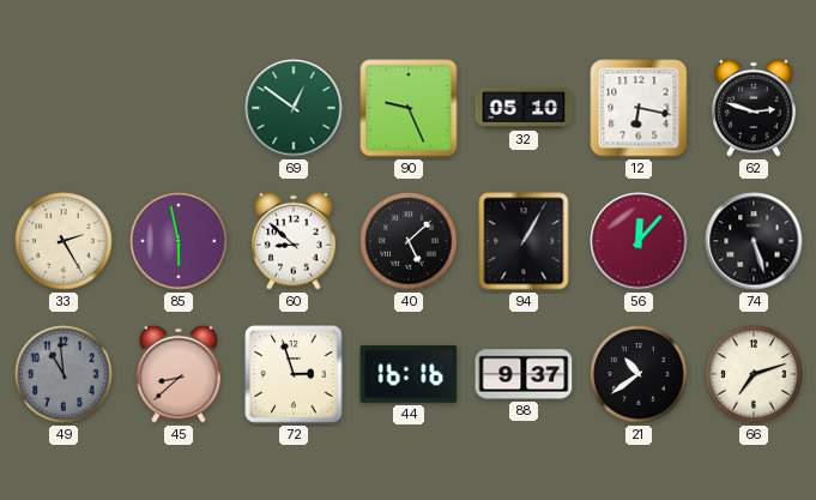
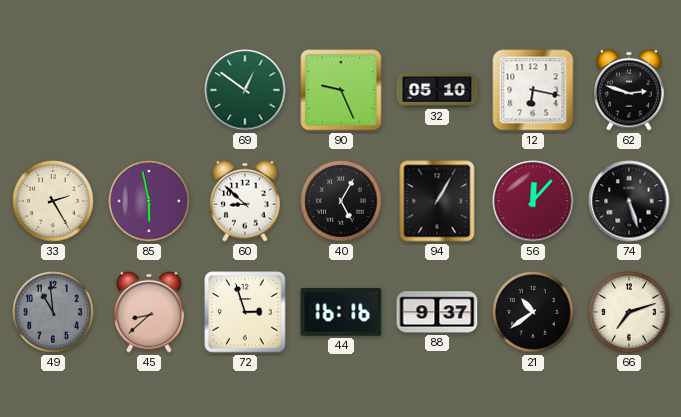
40: 5:08 -> 5:05 (341, 201)
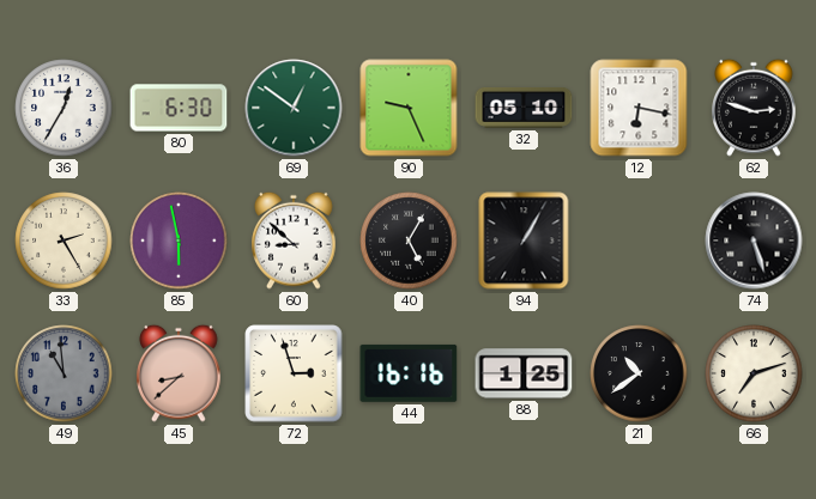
36: none -> 12:35 (64, 108)
80: none -> 6:30 (179, 108)
56: 12:07 -> none (533, 201)
88: 9:37 -> 1:25 (524, 373)
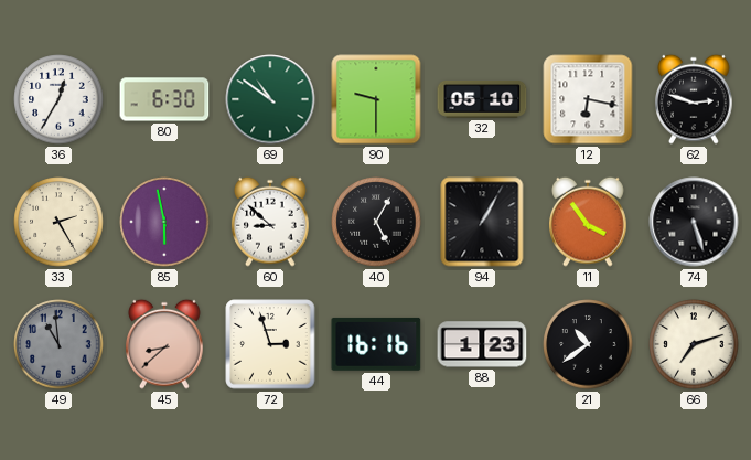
69: 12:51 -> 10:51 (270, 99)
90: 9:26 -> 9:30 (376, 99)
11: none -> 3:54 (588, 222)
88: 1:25 -> 1:23 (482, 344)
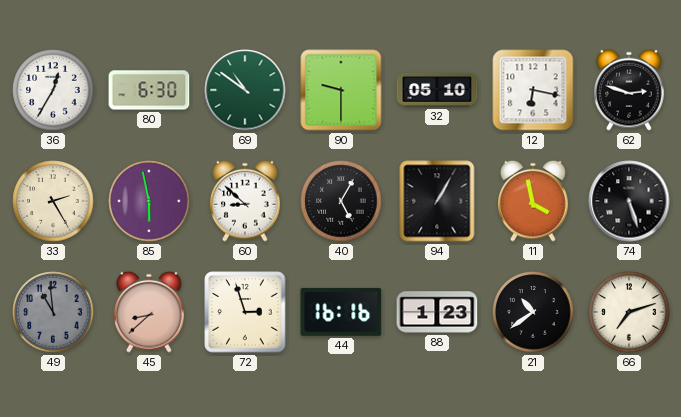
11: 3:54 -> 3:58 (533, 201)
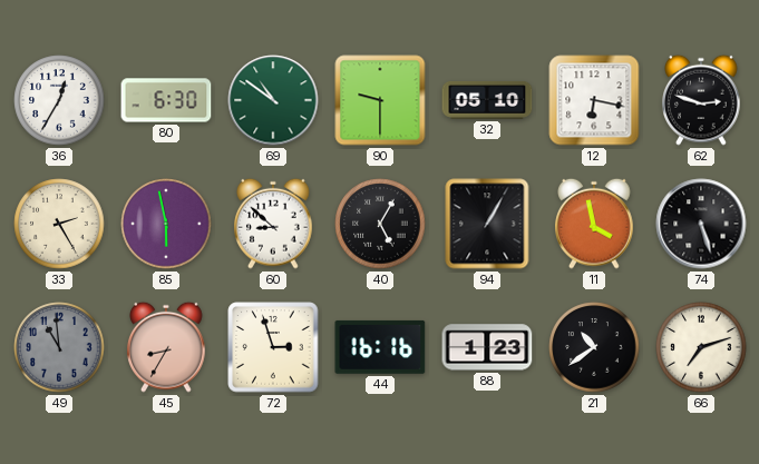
45: 8:38 -> 8:35 (166, 347)
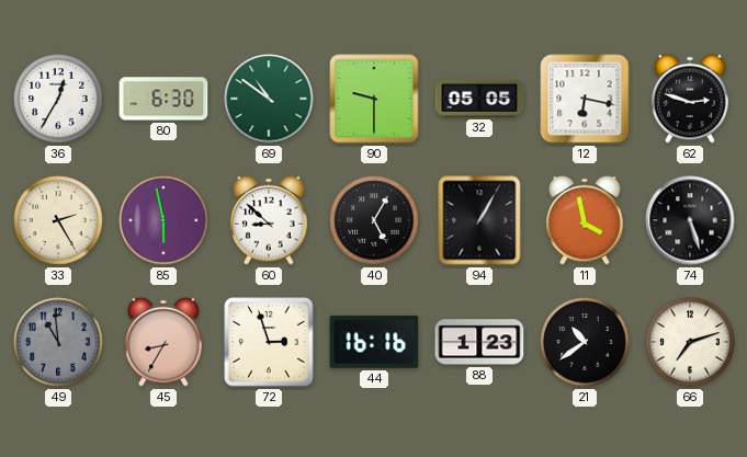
32: 05:10 -> 05:05 (479, 99)
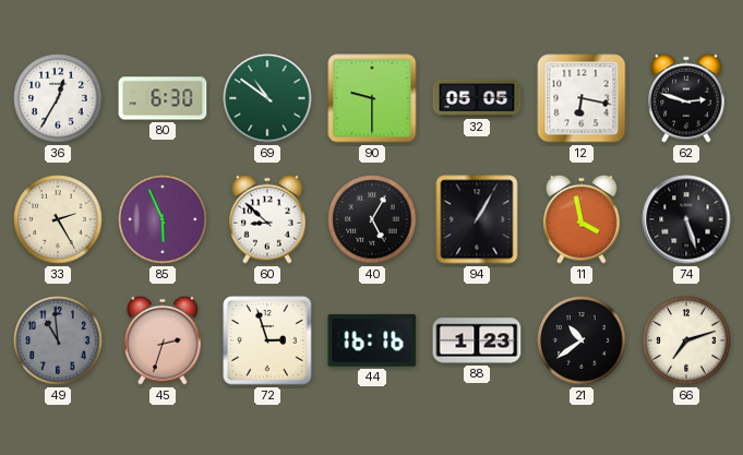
85: 5:58 -> 5:56 (163, 219)
45: 8:35 -> 2:33 (163, 340)
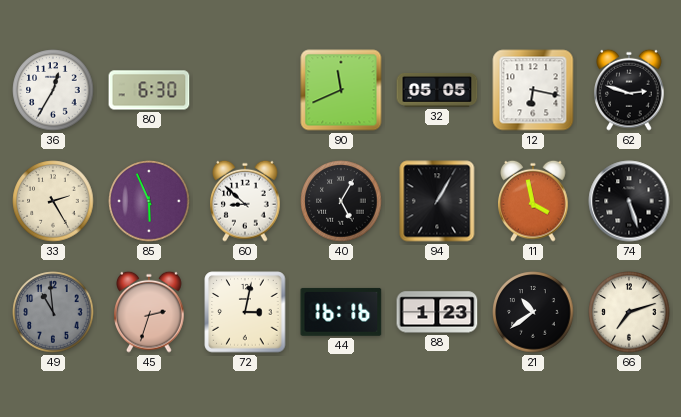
69: 10:51 -> none (267, 98)
90: 9:30 -> 11:41 (341, 90)
72: 2:57 -> 3:02 (245, 312)
